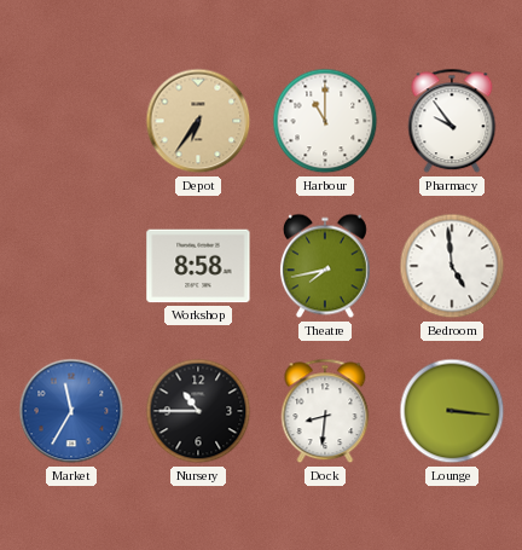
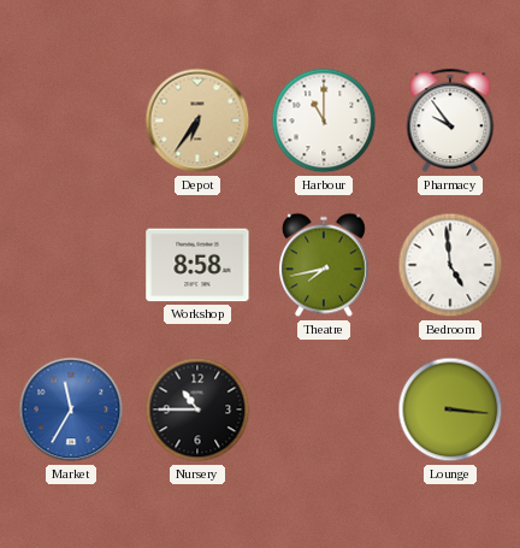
Dock: 8:31 -> none (325, 411)
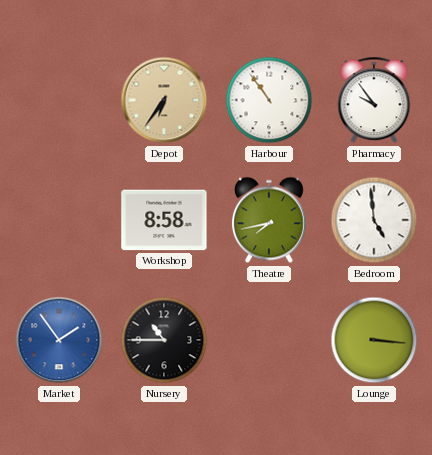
Harbour: 11:00 -> 10:54 (269, 100)
Market: 11:35 -> 1:54 (59, 340)
